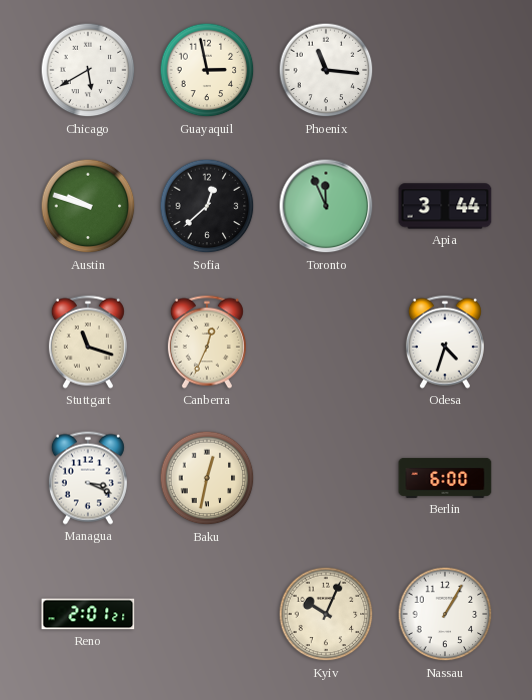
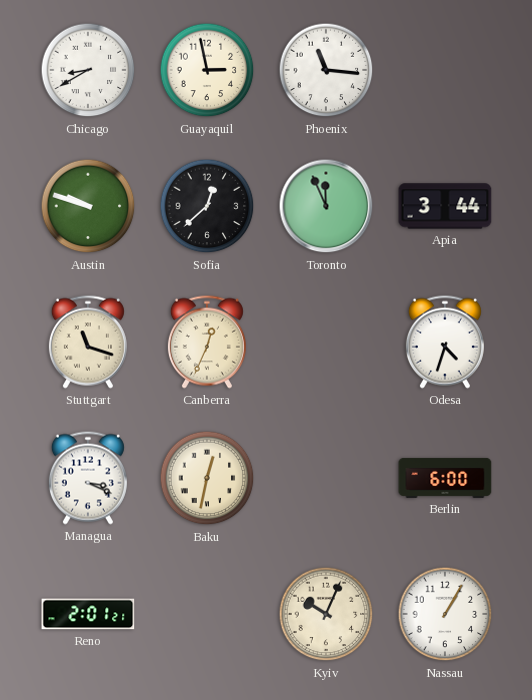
Chicago: 5:40 -> 8:40 (88, 70)
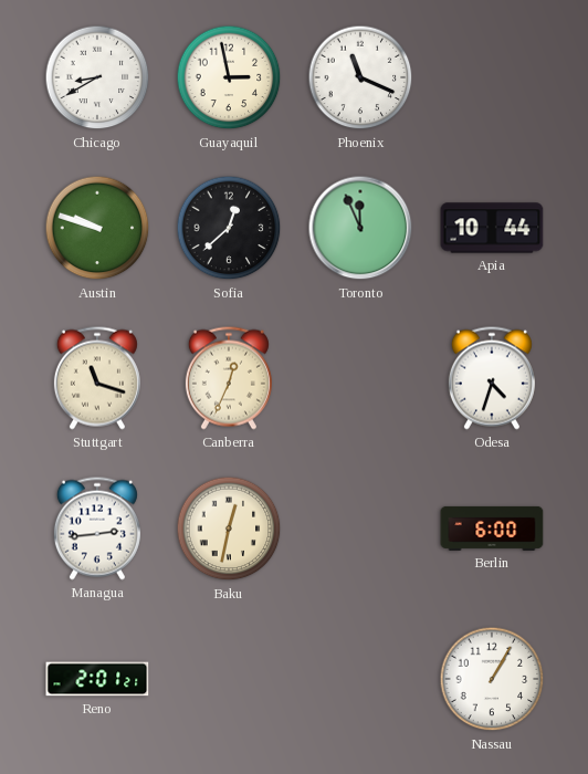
Phoenix: 11:16 -> 11:19 (360, 77)
Apia: 3:44 -> 10:44 (492, 228)
Managua: 3:19 -> 2:44 (97, 529)
Kyiv: 10:04 -> none (326, 614)
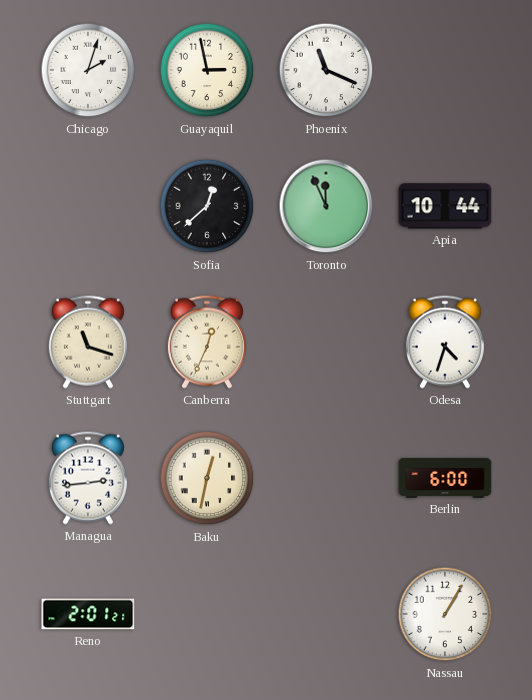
Chicago: 8:40 -> 2:03 (88, 70)
Austin: 9:48 -> none (97, 228)
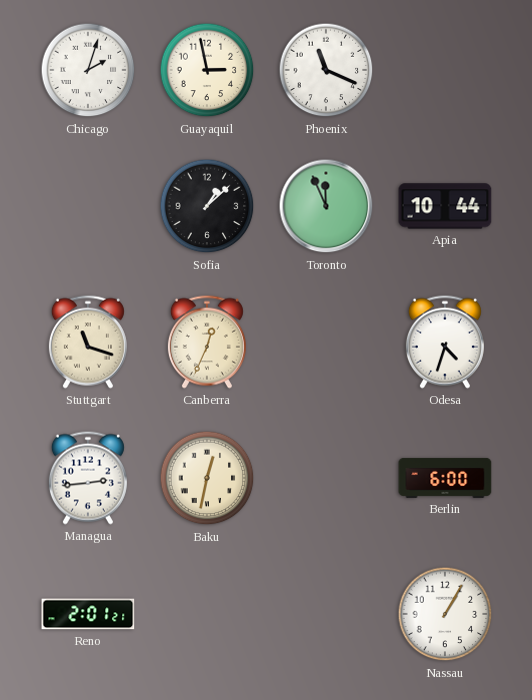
Sofia: 12:38 -> 1:08 (207, 206)
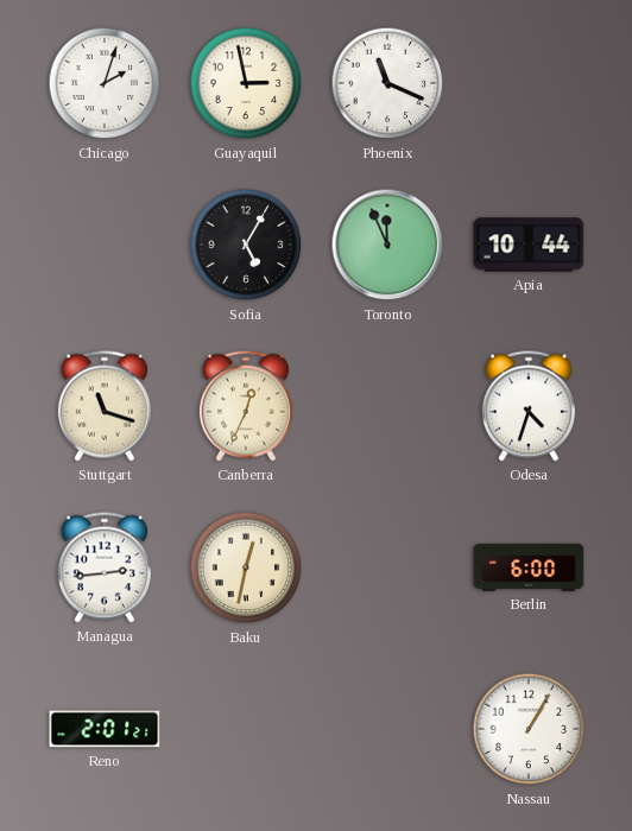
Sofia: 1:08 -> 5:05 (246, 245)
